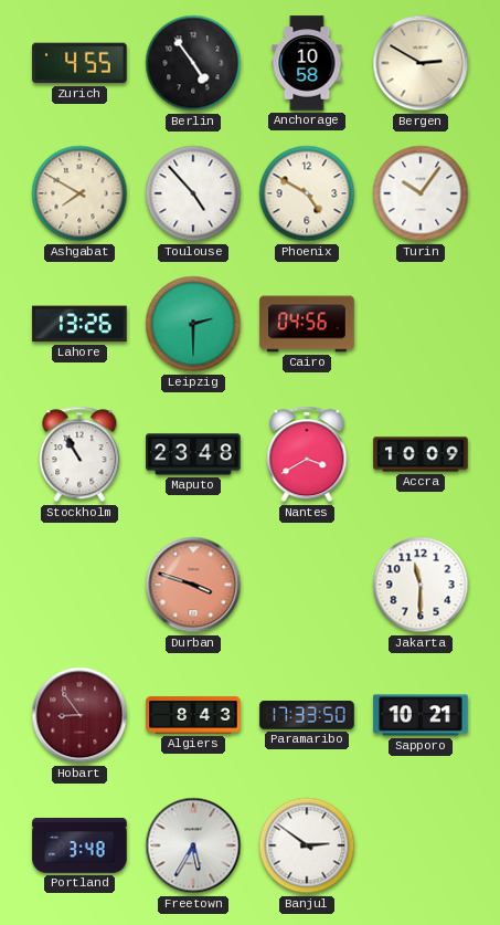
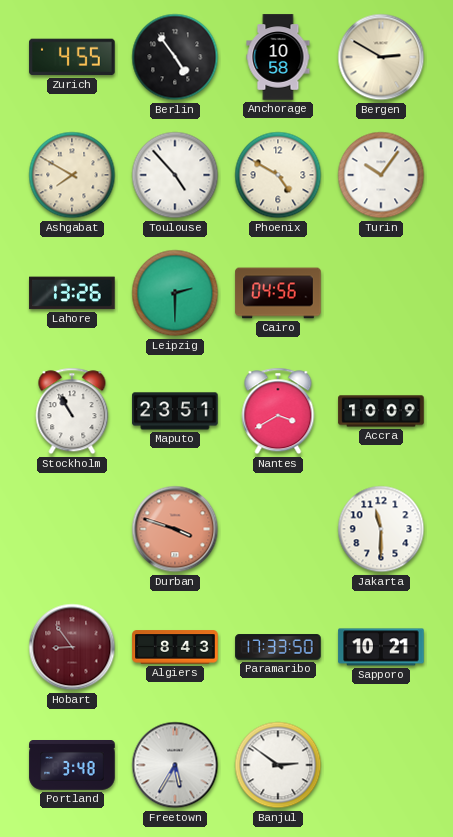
Maputo: 23:48 -> 23:51 (175, 411)
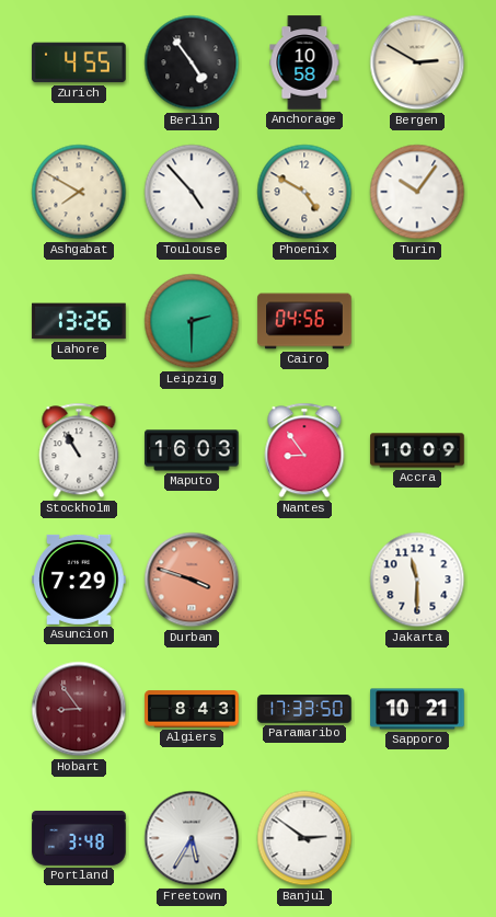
Maputo: 23:51 -> 16:03 (192, 450)
Nantes: 3:40 -> 8:54 (304, 450)
Asuncion: none -> 7:29 (79, 580)
